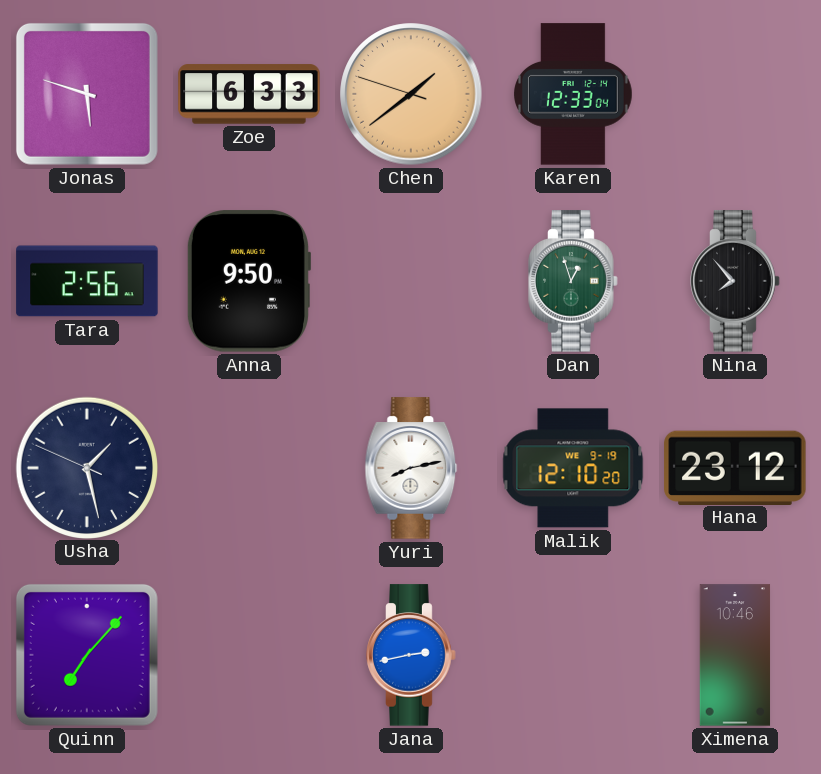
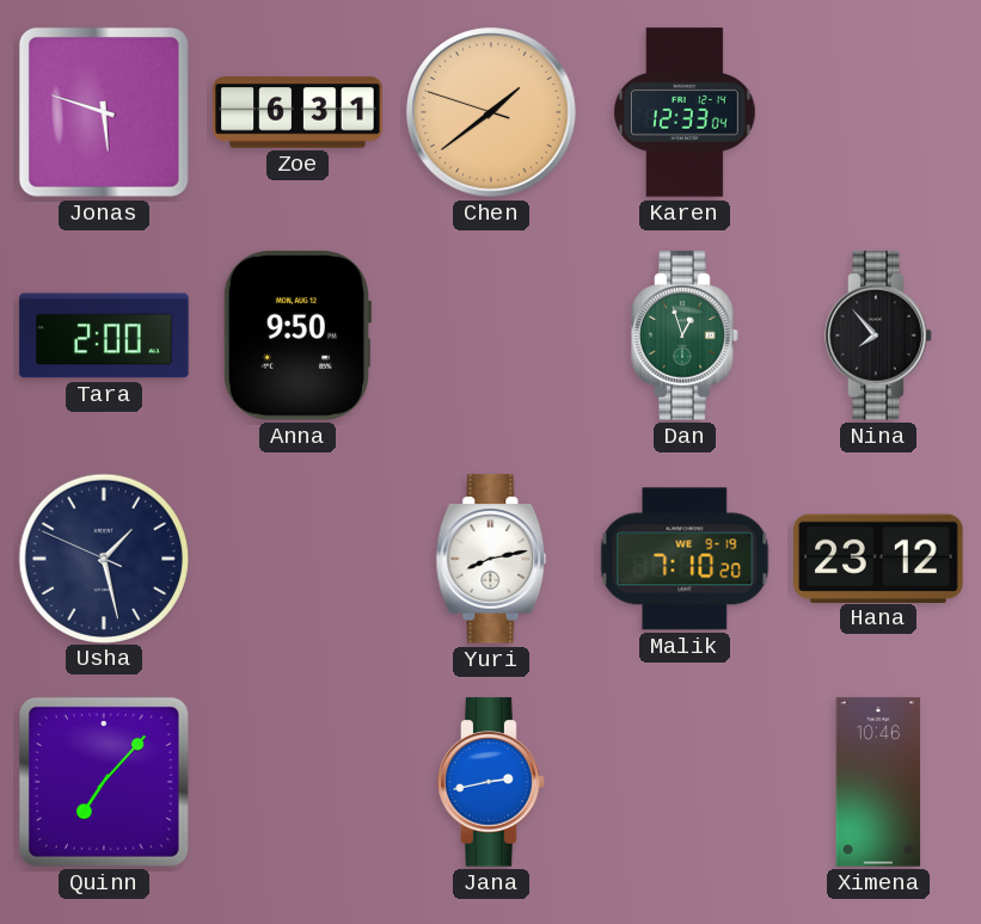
Zoe: 6:33 -> 6:31 (298, 112)
Tara: 2:56 -> 2:00 (104, 335)
Malik: 12:10 -> 7:10 (685, 559)
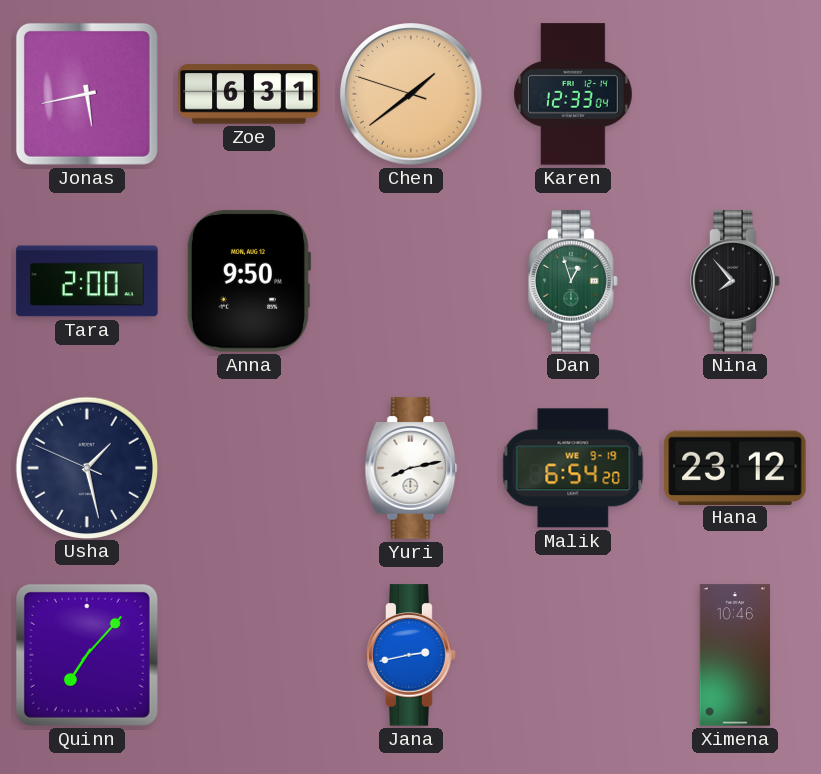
Jonas: 5:48 -> 5:43 (87, 94)
Malik: 7:10 -> 6:54 (573, 468)
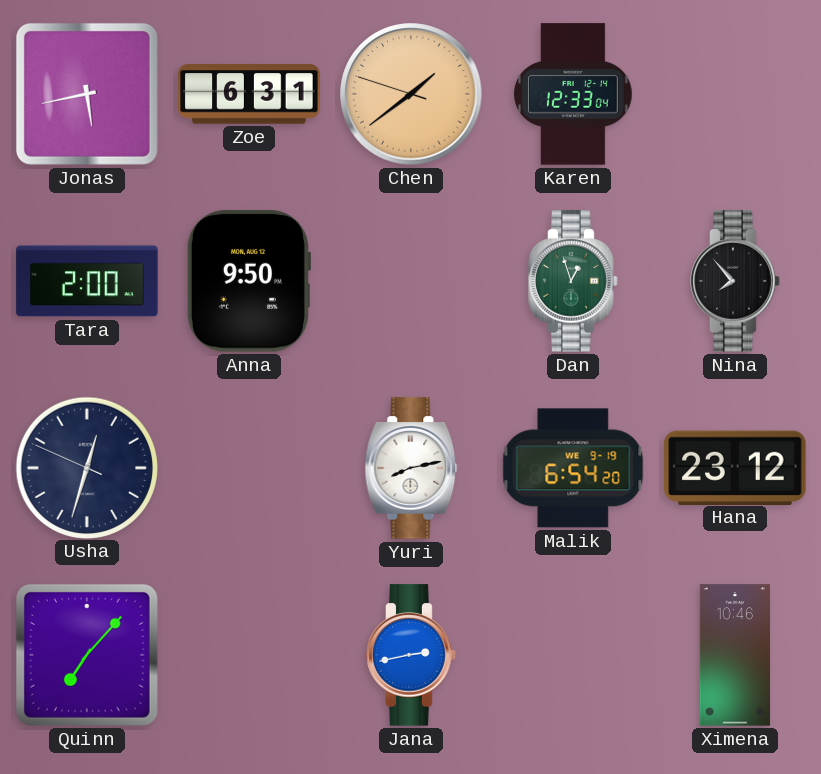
Usha: 1:27 -> 12:32 (86, 467)
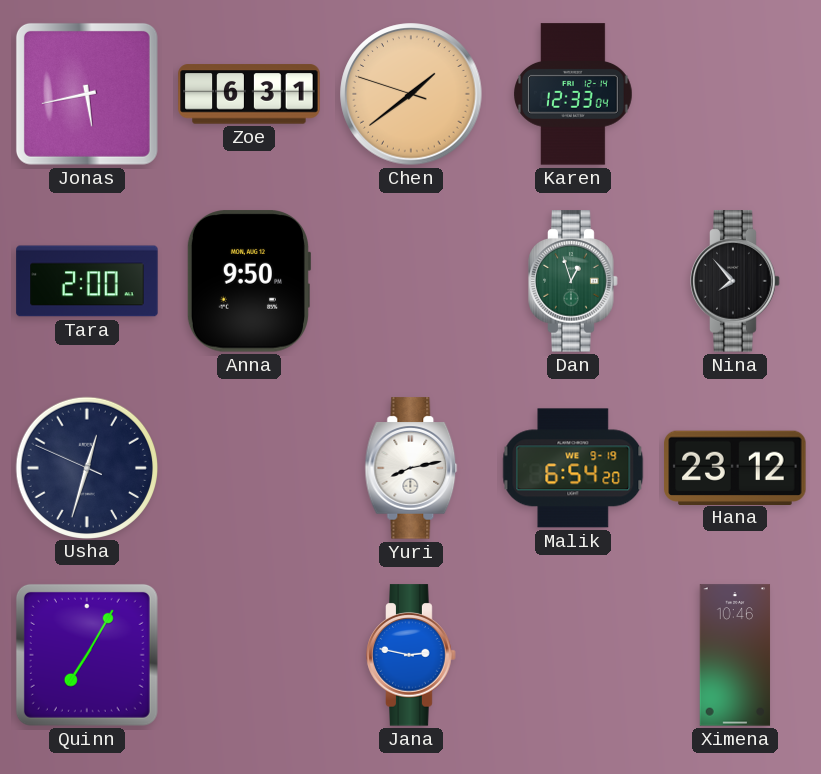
Quinn: 7:07 -> 7:05 (87, 655)
Jana: 2:43 -> 2:47 (411, 655)
